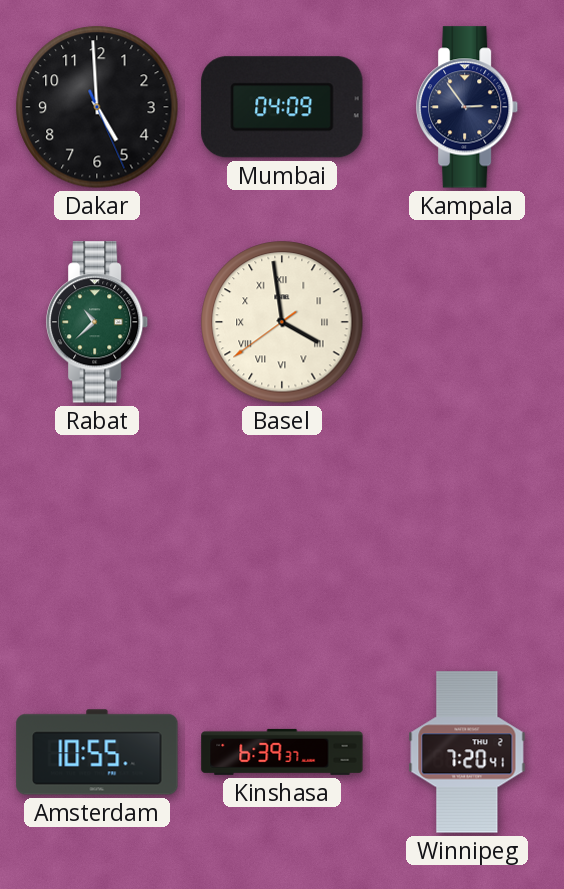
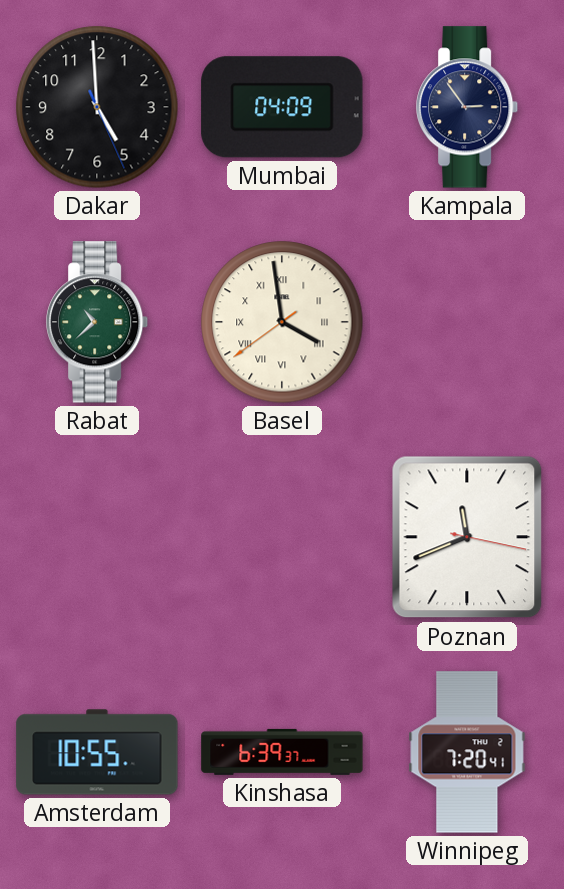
Poznan: none -> 11:41 (467, 537)
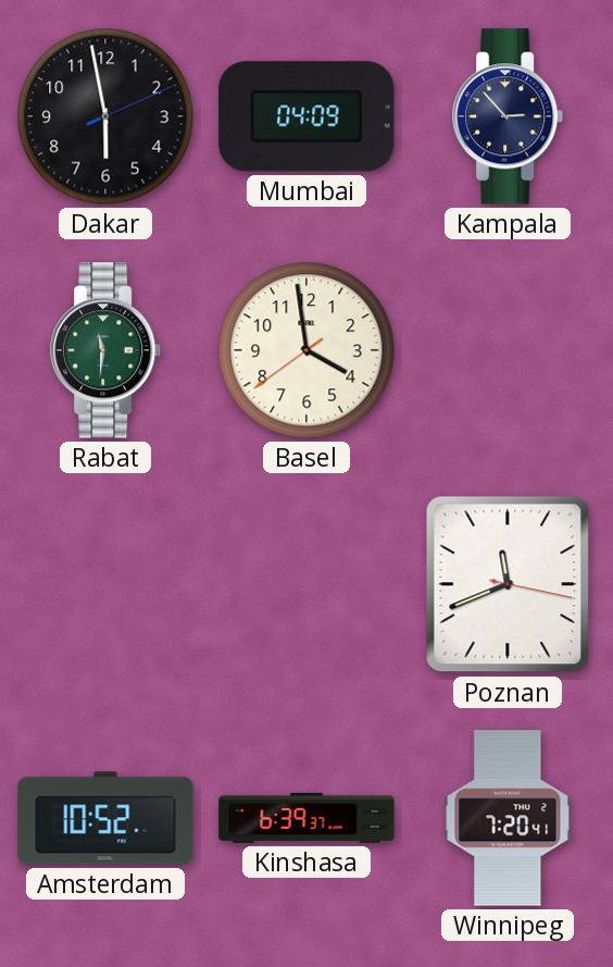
Dakar: 4:59 -> 5:58 (105, 116)
Kampala: 2:54 -> 2:53 (509, 116)
Rabat: 10:38 -> 11:31 (107, 350)
Basel numerals: Roman -> Arabic (306, 350)
Amsterdam: 10:55 -> 10:52 (105, 818)
